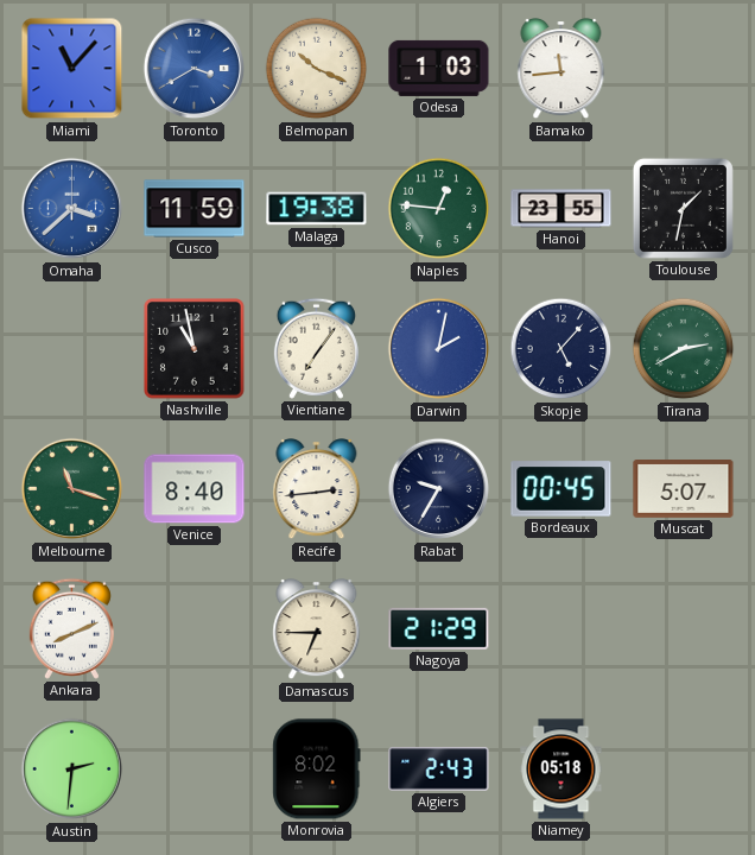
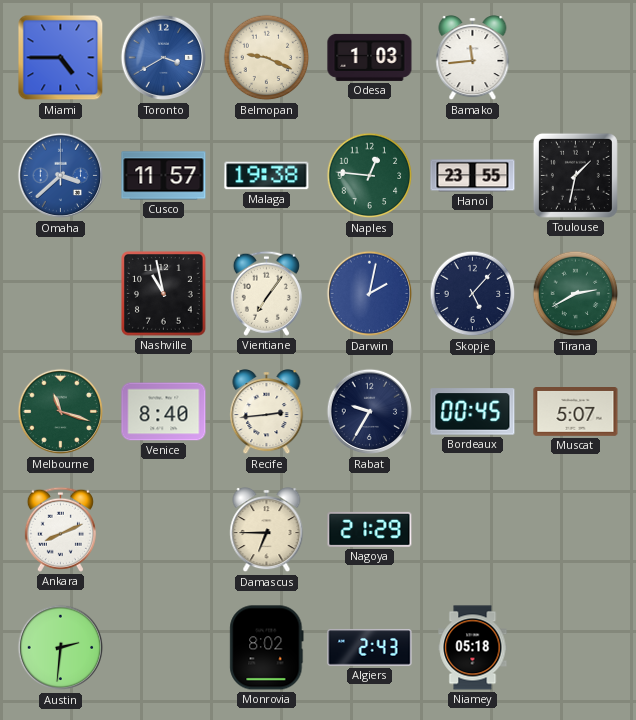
Miami: 11:07 -> 4:45 (61, 58)
Belmopan: 10:19 -> 9:19 (267, 58)
Cusco: 11:59 -> 11:57 (164, 176)
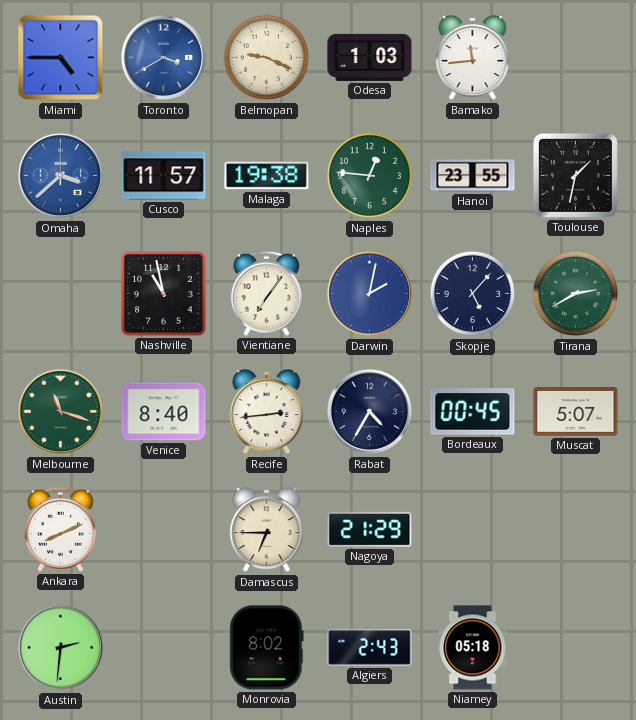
Rabat: 9:35 -> 4:35 (370, 412)
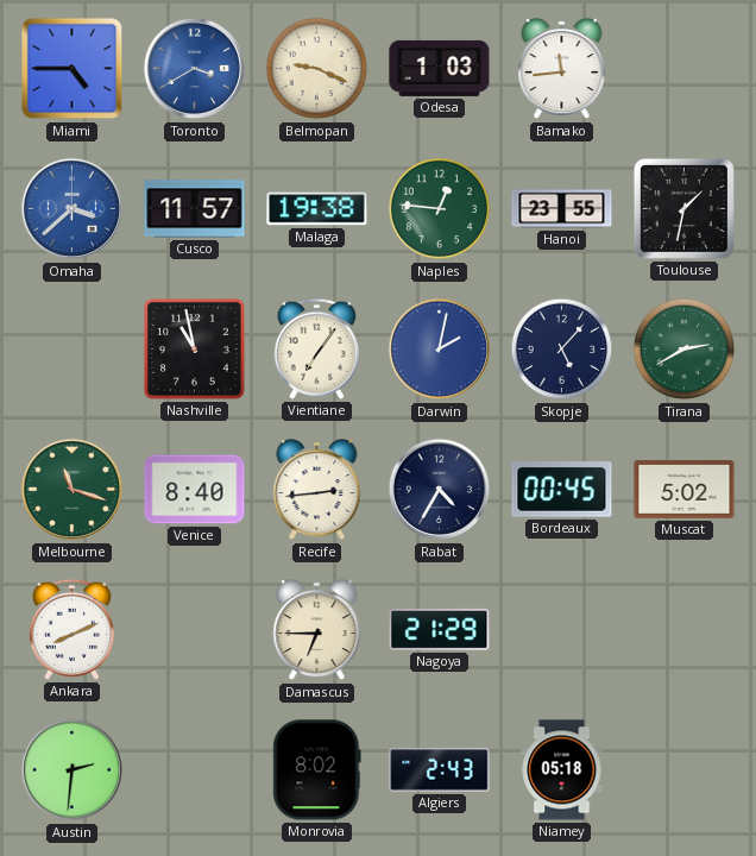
Muscat: 5:07 -> 5:02 (685, 490)
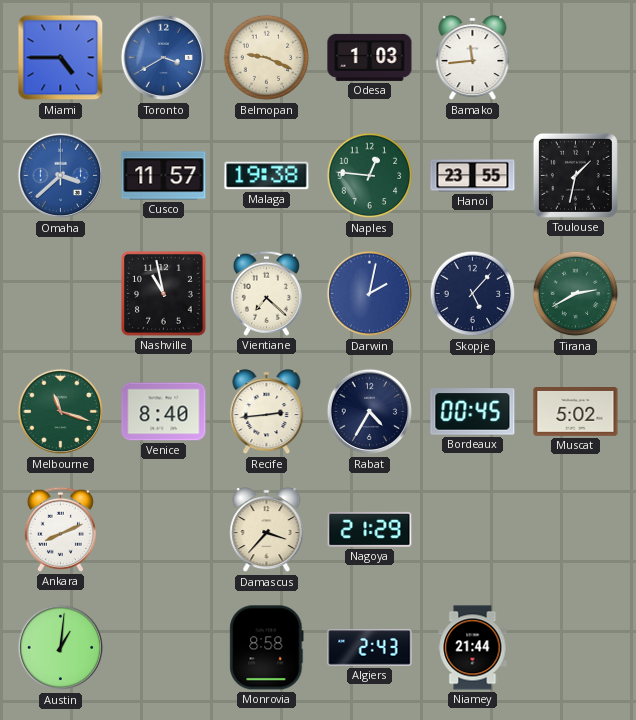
Vientiane: 7:06 -> 7:22 (266, 293)
Damascus: 6:45 -> 3:37 (267, 531)
Austin: 2:31 -> 1:01 (61, 648)
Monrovia: 8:02 -> 8:58 (267, 648)
Niamey: 05:18 -> 21:44 (473, 648)
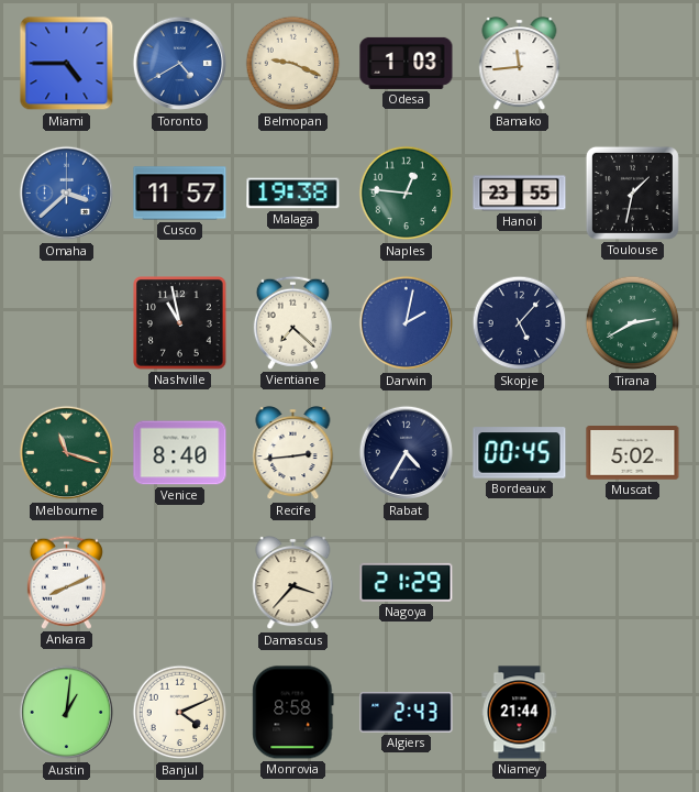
Toronto: 3:40 -> 4:40 (180, 64)
Banjul: none -> 4:11 (180, 713)
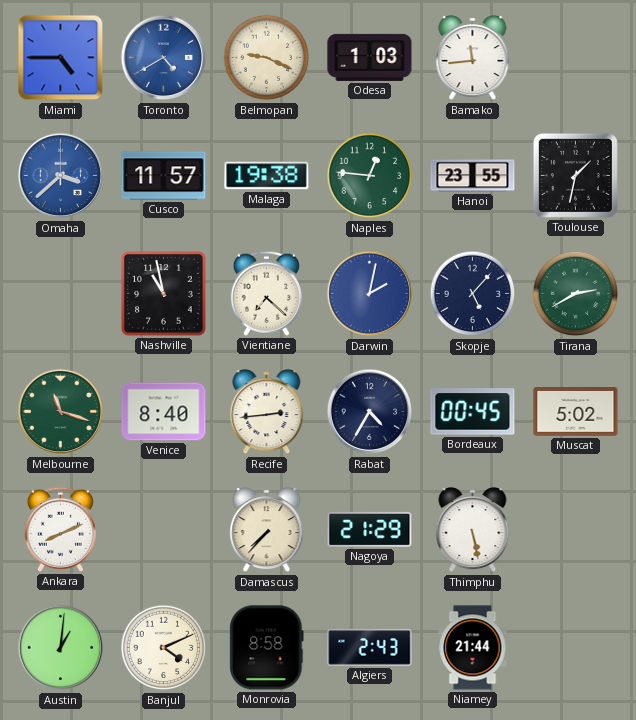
Damascus: 3:37 -> 7:37 (267, 531)
Thimphu: none -> 5:28 (473, 531)
